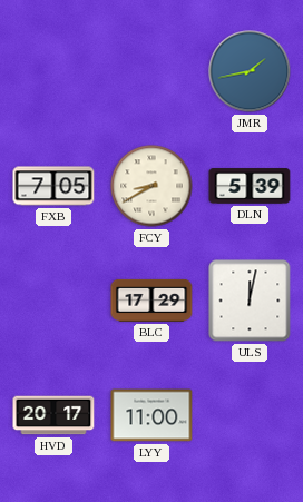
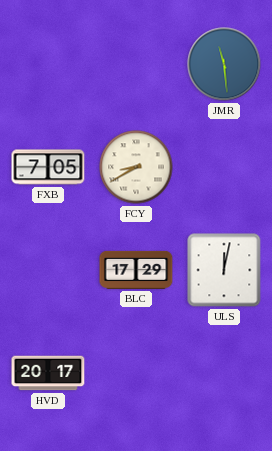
JMR: 1:43 -> 11:29 (224, 64)
DLN: 5:39 -> none (250, 186)
LYY: 11:00 -> none (151, 415)
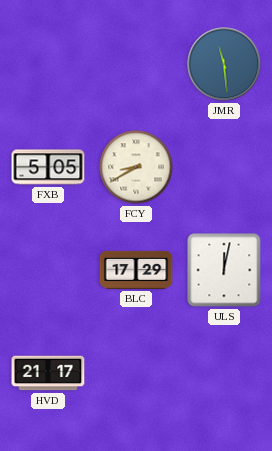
FXB: 7:05 -> 5:05 (48, 167)
HVD: 20:17 -> 21:17 (48, 373)
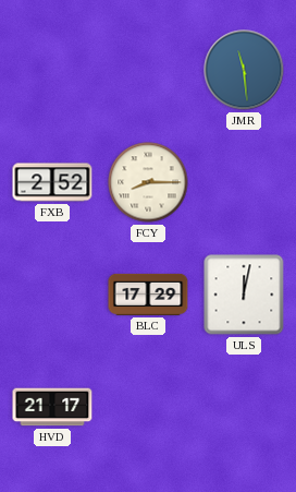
FXB: 5:05 -> 2:52 (52, 182)
FCY: 8:40 -> 8:15 (148, 182)
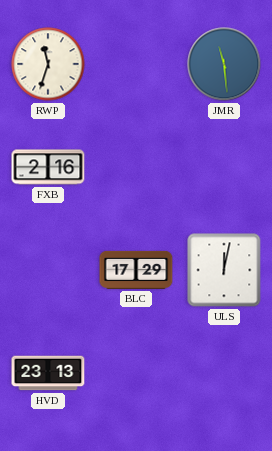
RWP: none -> 11:33 (48, 64)
FXB: 2:52 -> 2:16 (48, 167)
FCY: 8:15 -> none (148, 182)
HVD: 21:17 -> 23:13 (48, 373)
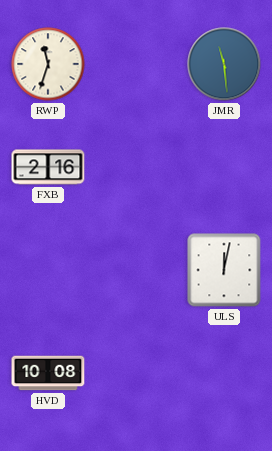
BLC: 17:29 -> none (136, 270)
HVD: 23:13 -> 10:08 (48, 373)
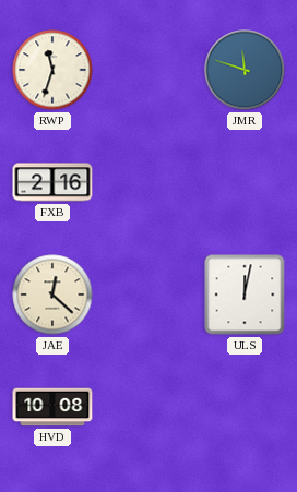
JMR: 11:29 -> 11:48 (245, 70)
JAE: none -> 12:22 (52, 295)
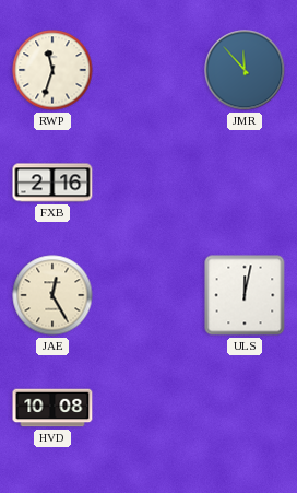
JMR: 11:48 -> 11:53 (245, 70)
JAE: 12:22 -> 12:25 (52, 295)
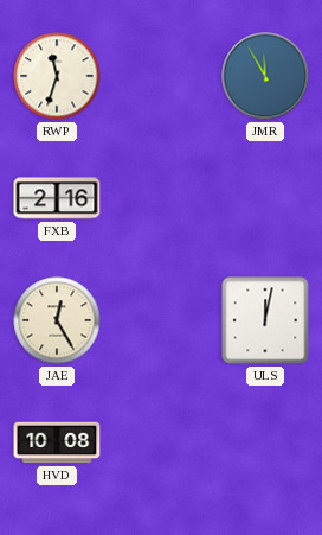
JMR: 11:53 -> 11:55 (265, 76)
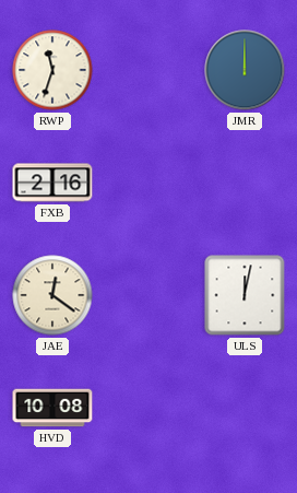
JMR: 11:55 -> 12:00 (245, 70)
JAE: 12:25 -> 12:21 (52, 295)
